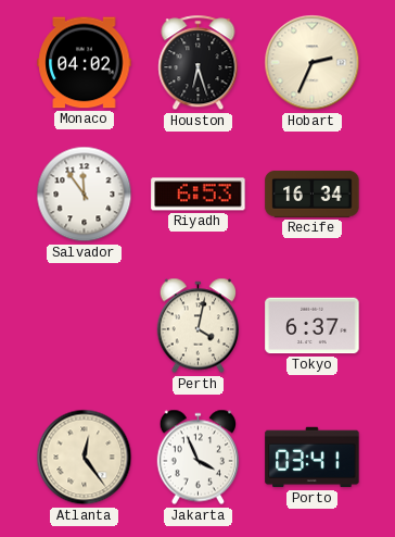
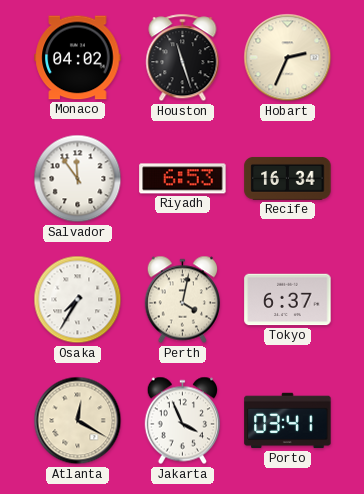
Houston: 6:27 -> 11:27 (183, 58)
Osaka: none -> 7:35 (78, 300)
Atlanta: 12:24 -> 12:20 (78, 421)
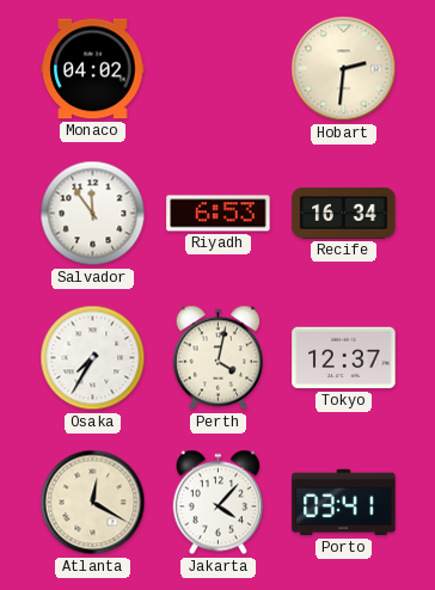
Houston: 11:27 -> none (183, 58)
Hobart: 2:34 -> 2:31 (344, 69)
Tokyo: 6:37 -> 12:37 (344, 358)
Jakarta: 3:56 -> 4:07 (217, 503)
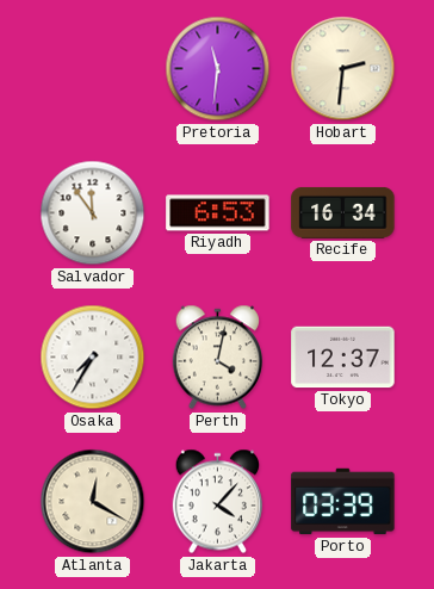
Monaco: 04:02 -> none (93, 69)
Pretoria: none -> 11:31 (218, 69)
Porto: 03:41 -> 03:39 (343, 502)
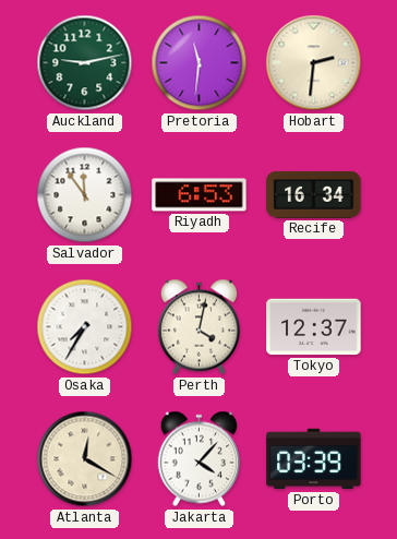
Auckland: none -> 9:13 (85, 63)
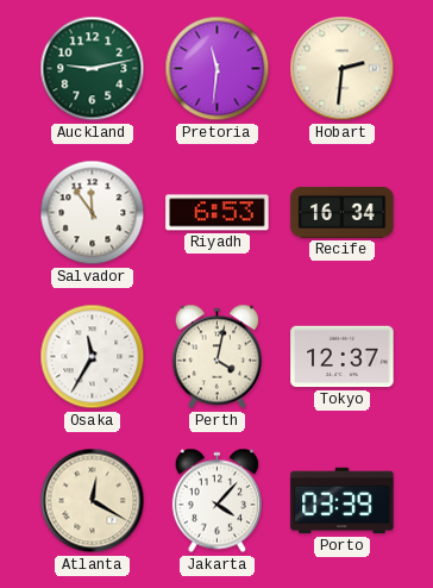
Osaka: 7:35 -> 11:35 (93, 357)
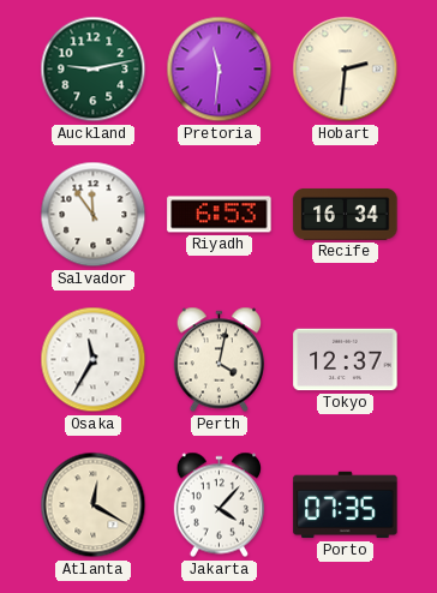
Porto: 03:39 -> 07:35 (346, 505)
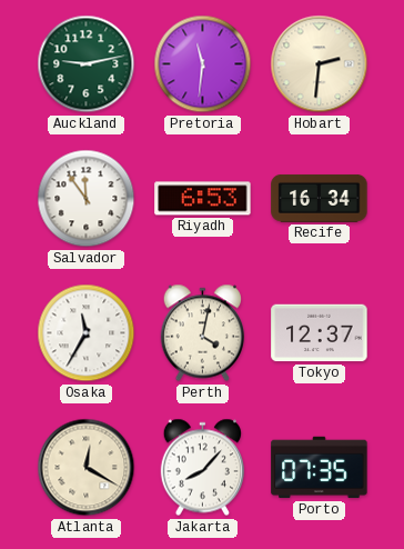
Jakarta: 4:07 -> 8:07 (202, 468)
